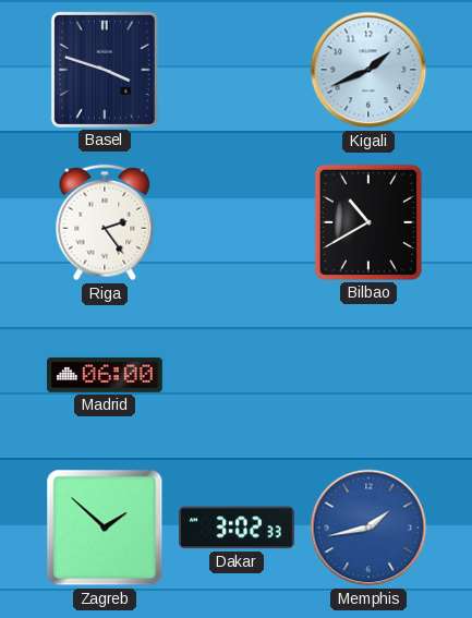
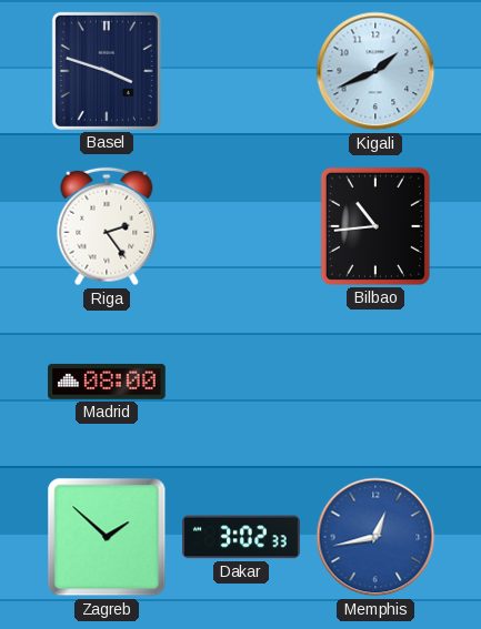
Bilbao: 10:40 -> 10:44 (375, 226)
Madrid: 06:00 -> 08:00 (107, 382)
Memphis: 1:43 -> 12:43 (375, 537)
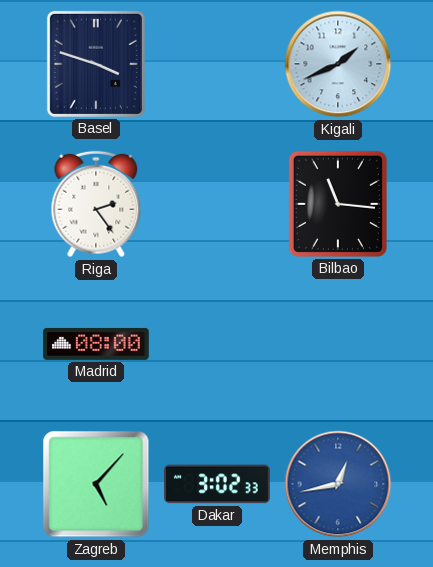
Bilbao: 10:44 -> 11:16 (338, 204)
Zagreb: 1:52 -> 5:07 (96, 484)
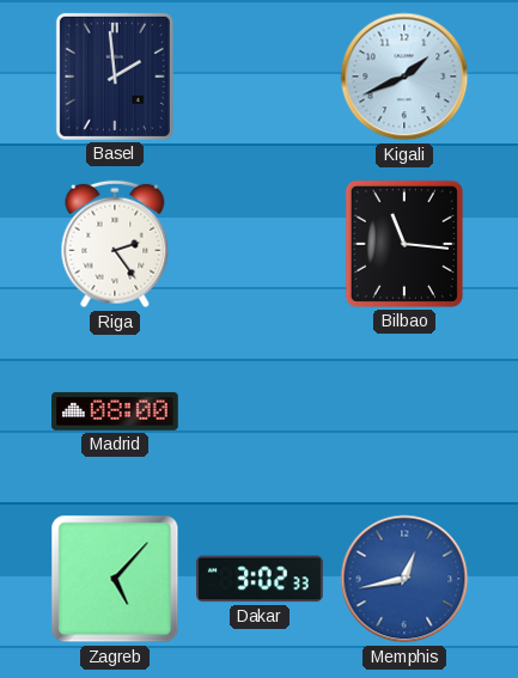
Basel: 3:48 -> 1:59 (115, 77)
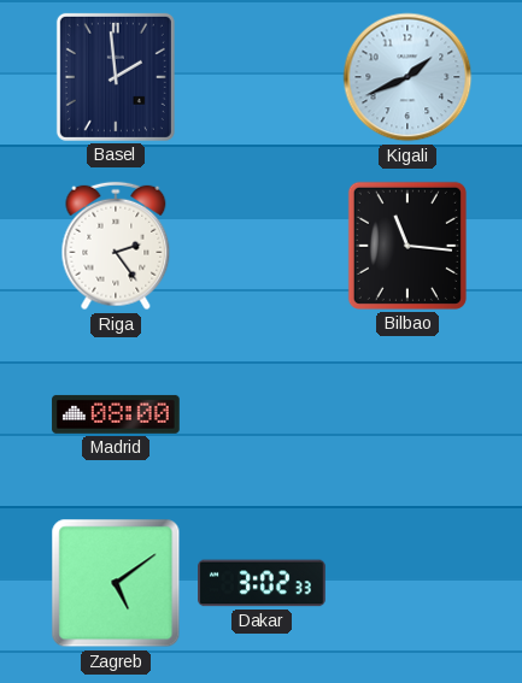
Zagreb: 5:07 -> 5:09 (116, 583)
Memphis: 12:43 -> none (404, 579)
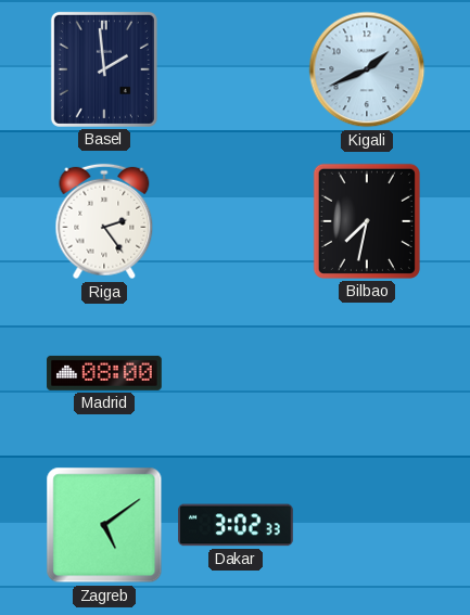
Bilbao: 11:16 -> 7:32 (367, 221)
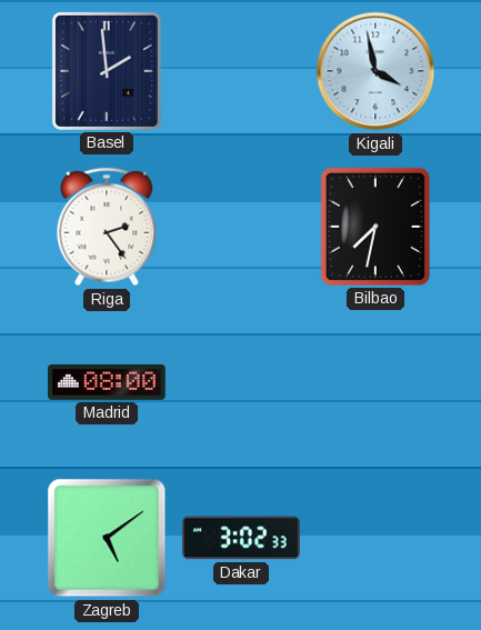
Kigali: 1:41 -> 3:58 (375, 71)
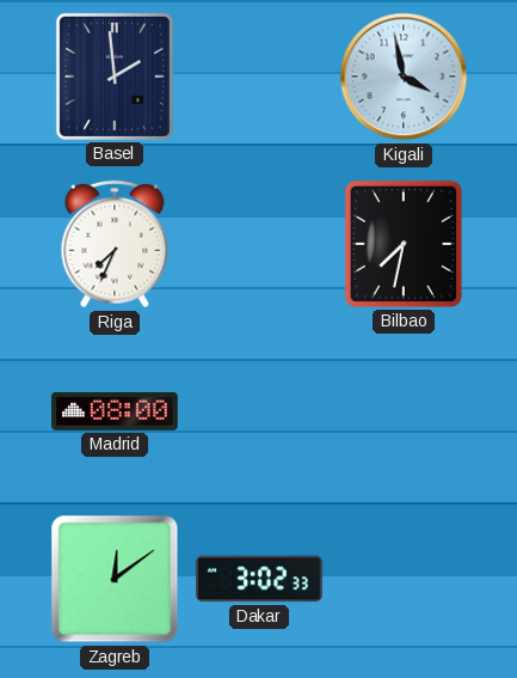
Riga: 2:24 -> 7:34 (115, 244)
Zagreb: 5:09 -> 12:09 (115, 579)
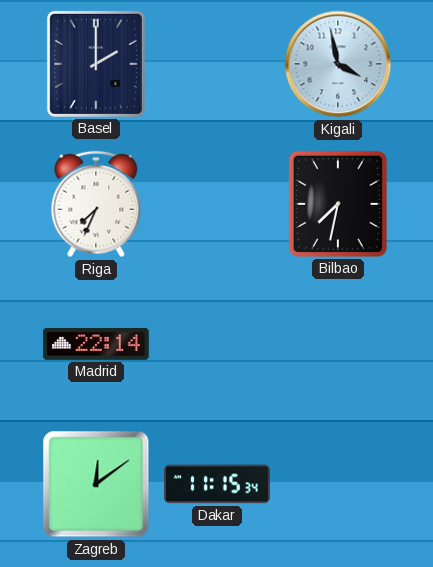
Basel: 1:59 -> 2:00 (96, 64)
Madrid: 08:00 -> 22:14 (96, 344)
Dakar: 3:02 -> 11:15 (217, 484)
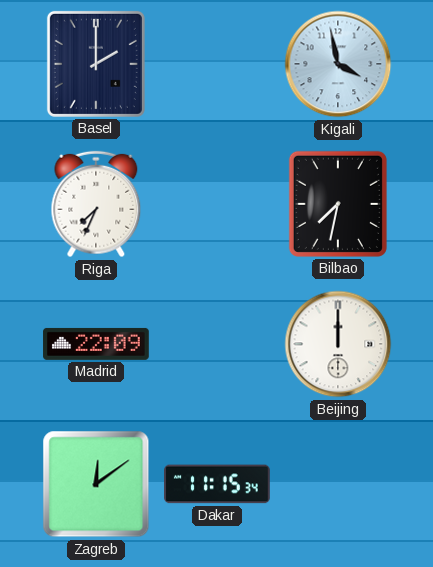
Madrid: 22:14 -> 22:09 (96, 344)
Beijing: none -> 12:00 (338, 344)
